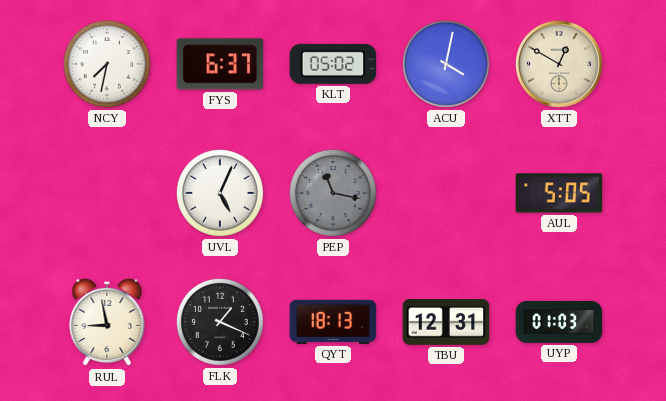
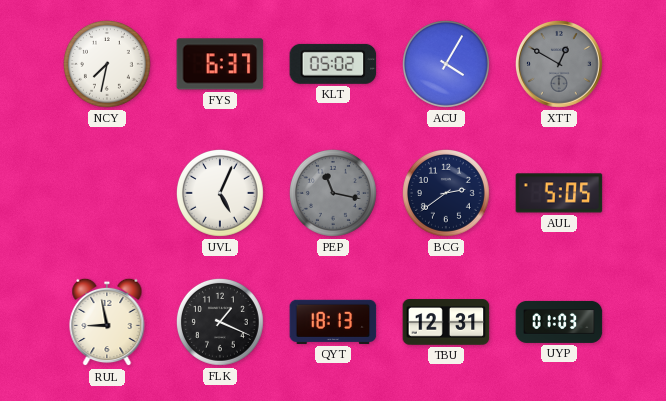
ACU: 4:02 -> 4:05 (446, 64)
XTT dial: cream -> grey (560, 65)
BCG: none -> 2:39 (446, 193)
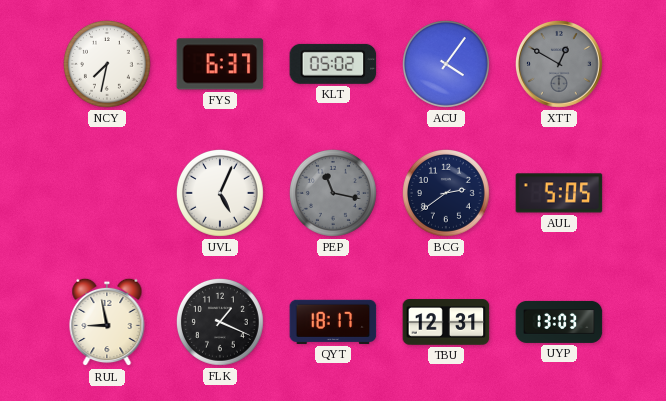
ACU: 4:05 -> 4:06 (446, 64)
QYT: 18:13 -> 18:17 (333, 322)
UYP: 01:03 -> 13:03 (559, 322)
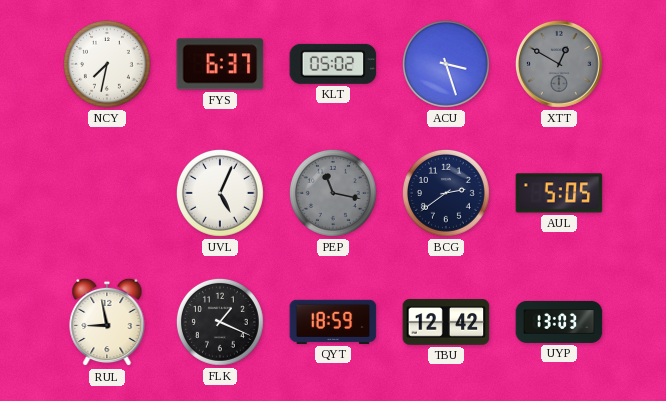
ACU: 4:06 -> 3:27 (446, 64)
QYT: 18:17 -> 18:59 (333, 322)
TBU: 12:31 -> 12:42 (446, 322)
